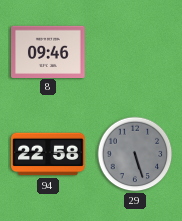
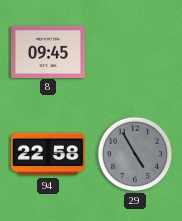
8: 09:46 -> 09:45 (49, 51)
29: 5:27 -> 4:55 (135, 154)
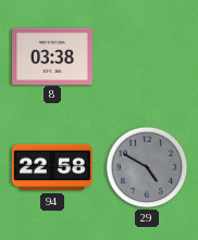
8: 09:45 -> 03:38 (53, 55)
29: 4:55 -> 4:50 (147, 167)
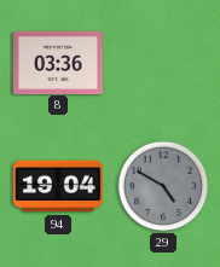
8: 03:38 -> 03:36 (59, 62)
94: 22:58 -> 19:04 (58, 186)
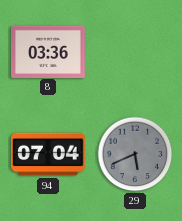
94: 19:04 -> 07:04 (48, 154)
29: 4:50 -> 5:41 (135, 154)
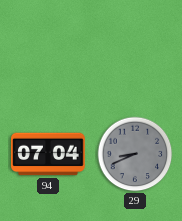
8: 03:36 -> none (49, 51)
29: 5:41 -> 8:41 (135, 154)
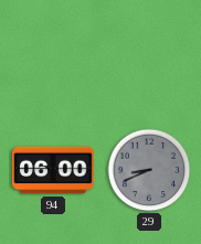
94: 07:04 -> 06:00 (53, 170)
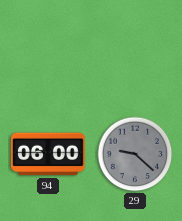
29: 8:41 -> 9:22 (135, 154)
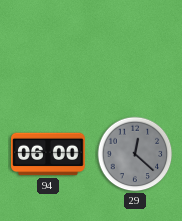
29: 9:22 -> 12:22 (135, 154)
